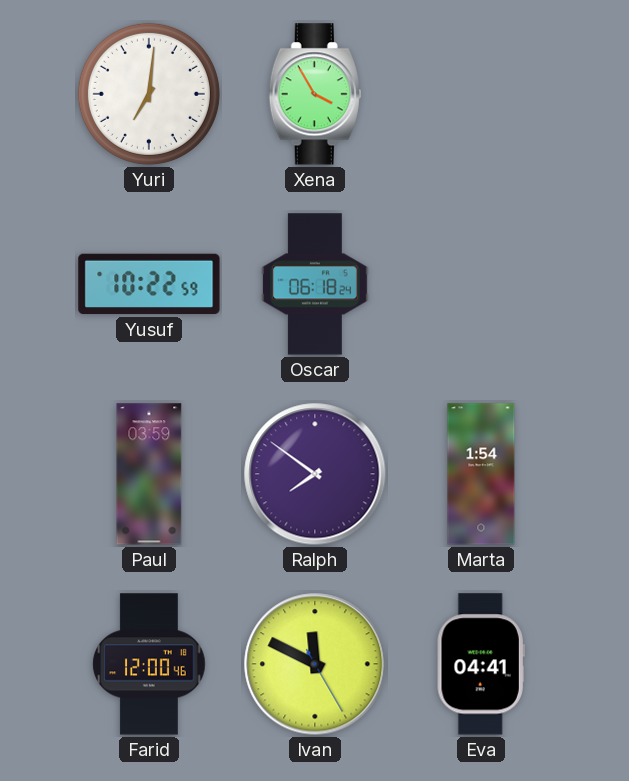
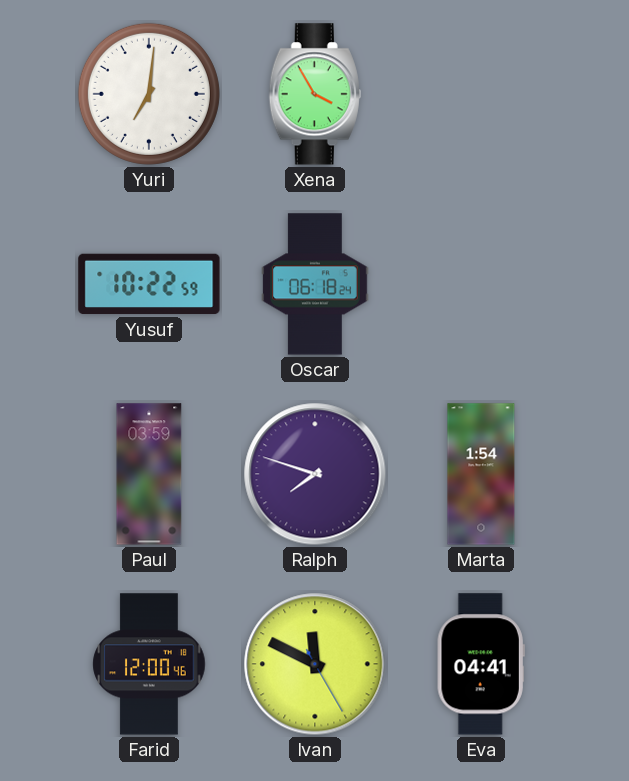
Ralph: 7:51 -> 7:48 (315, 474)
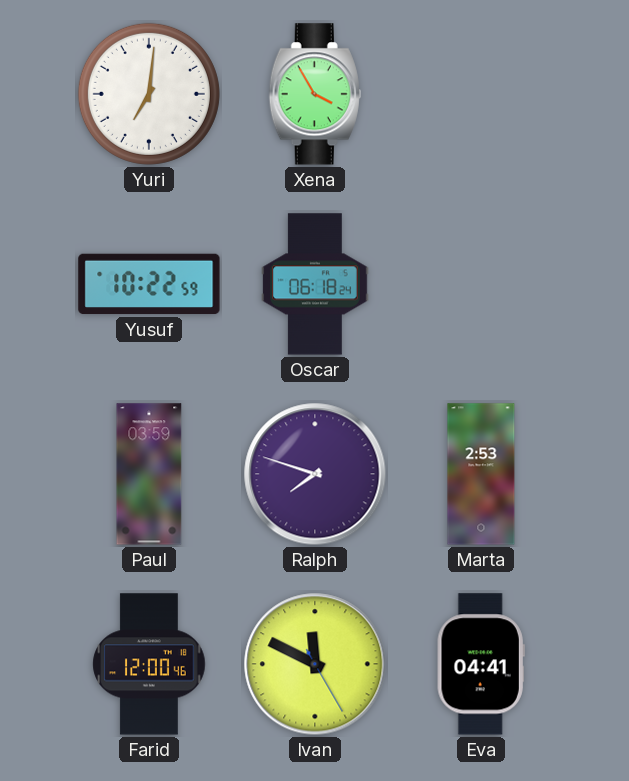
Marta: 1:54 -> 2:53 (481, 474)
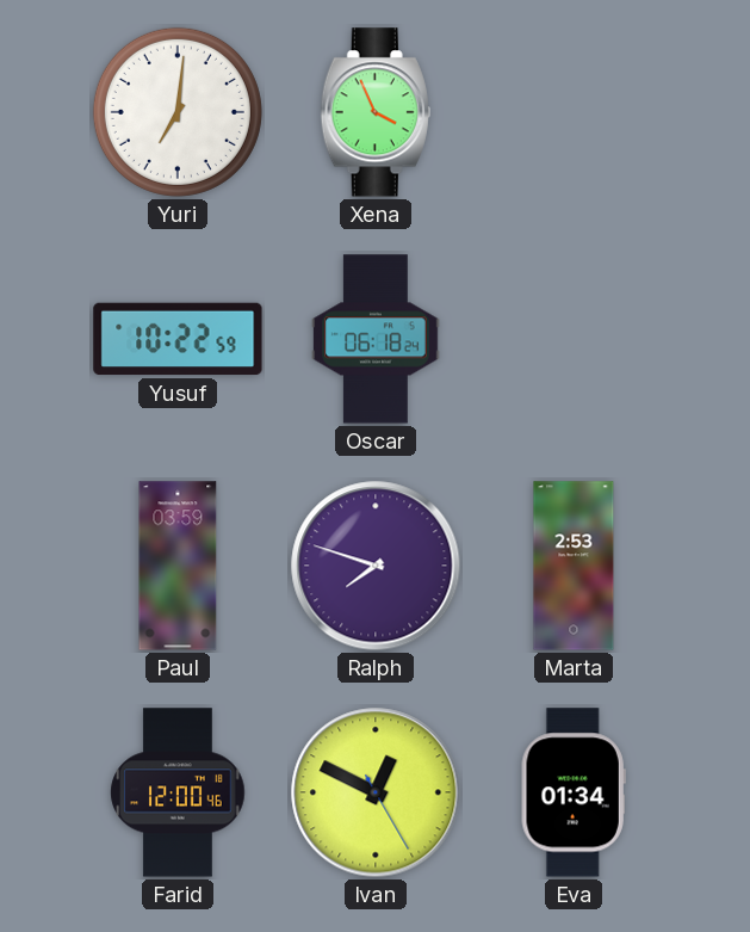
Xena: 3:55 -> 3:56 (376, 112)
Ivan: 11:49 -> 12:49 (376, 792)
Eva: 04:41 -> 01:34 (574, 792)
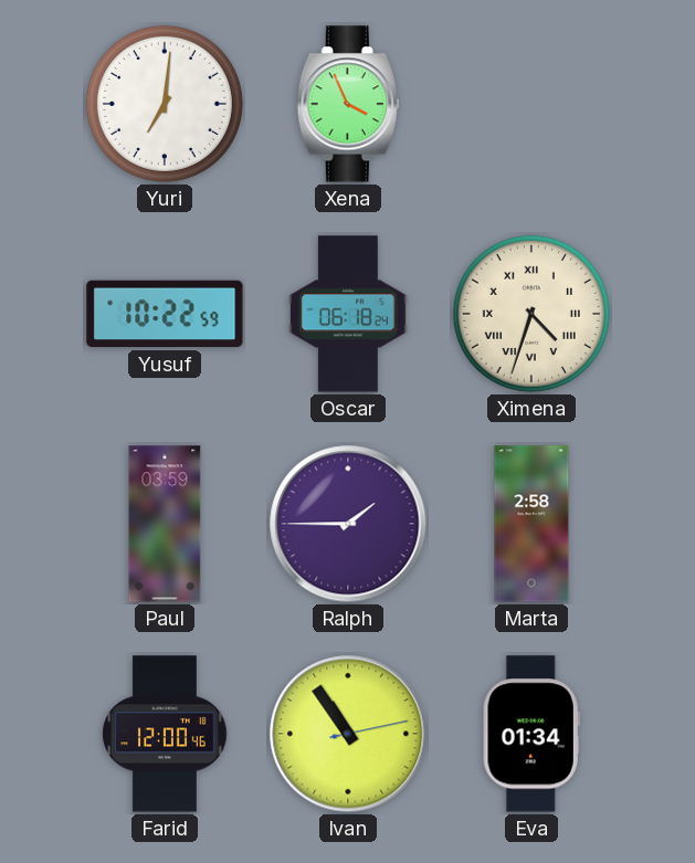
Ximena: none -> 4:33 (531, 314)
Ralph: 7:48 -> 1:45 (348, 524)
Marta: 2:53 -> 2:58 (531, 524)
Ivan: 12:49 -> 10:54 (348, 734)
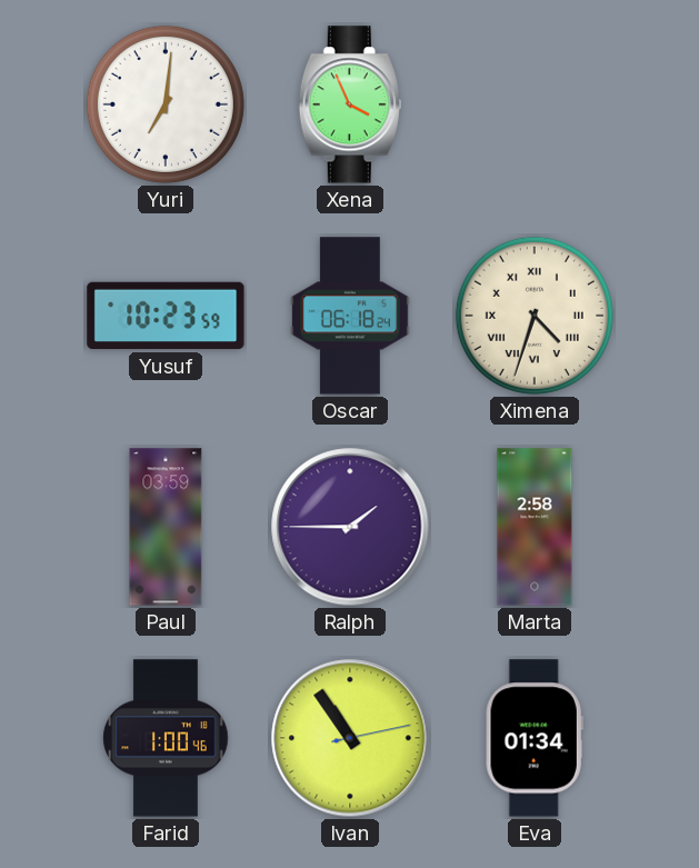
Yusuf: 10:22 -> 10:23 (166, 316)
Farid: 12:00 -> 1:00 (166, 738)
